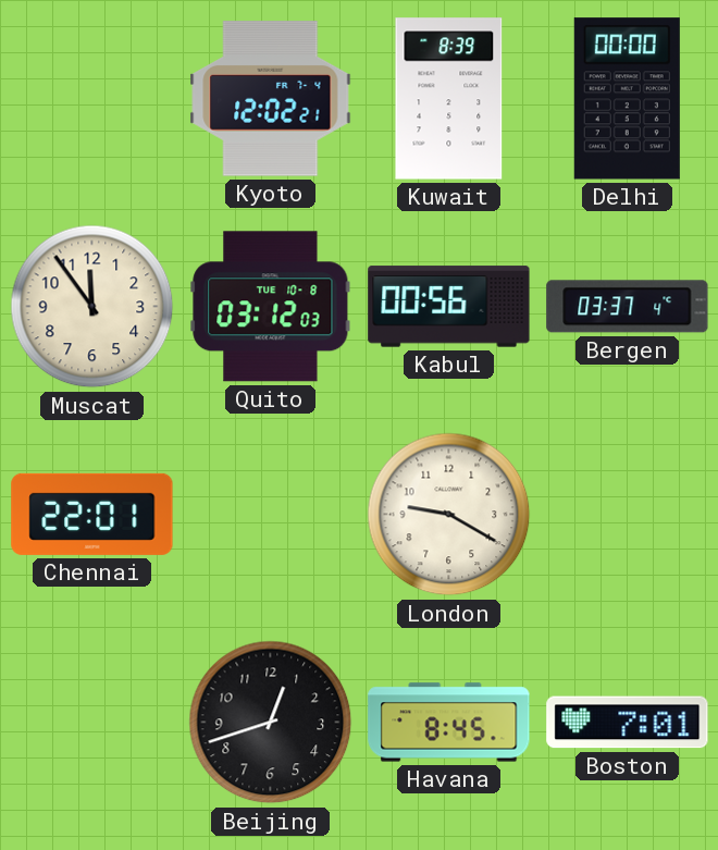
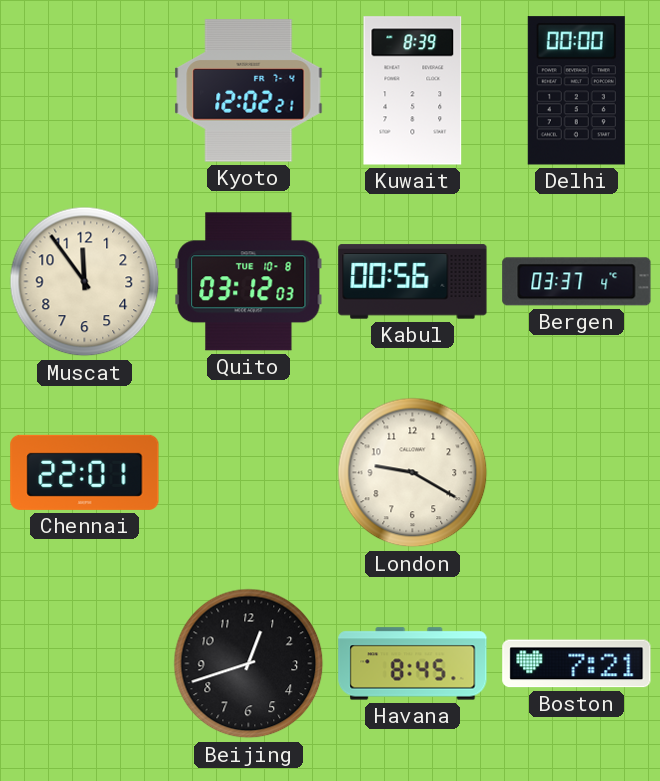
Boston: 7:01 -> 7:21 (577, 664)
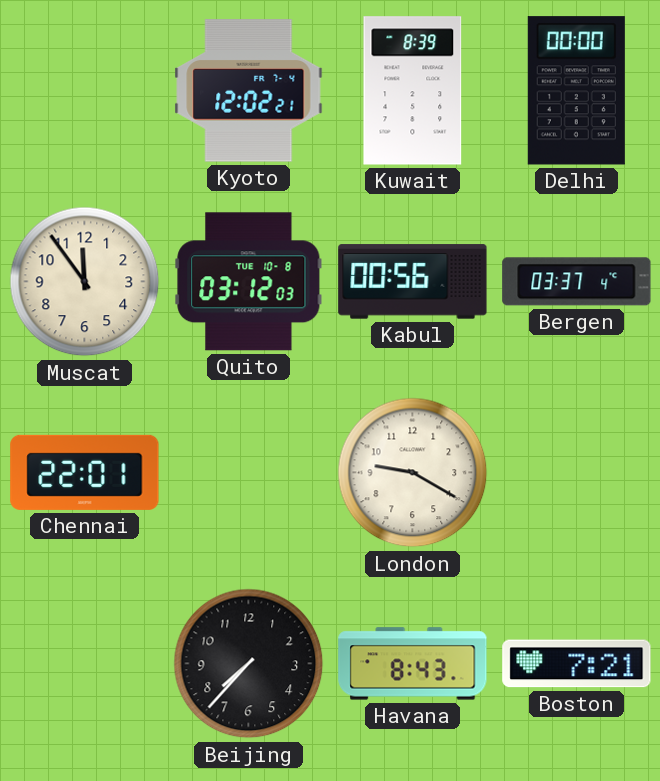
Beijing: 12:42 -> 7:37 (249, 664)
Havana: 8:45 -> 8:43 (413, 664)
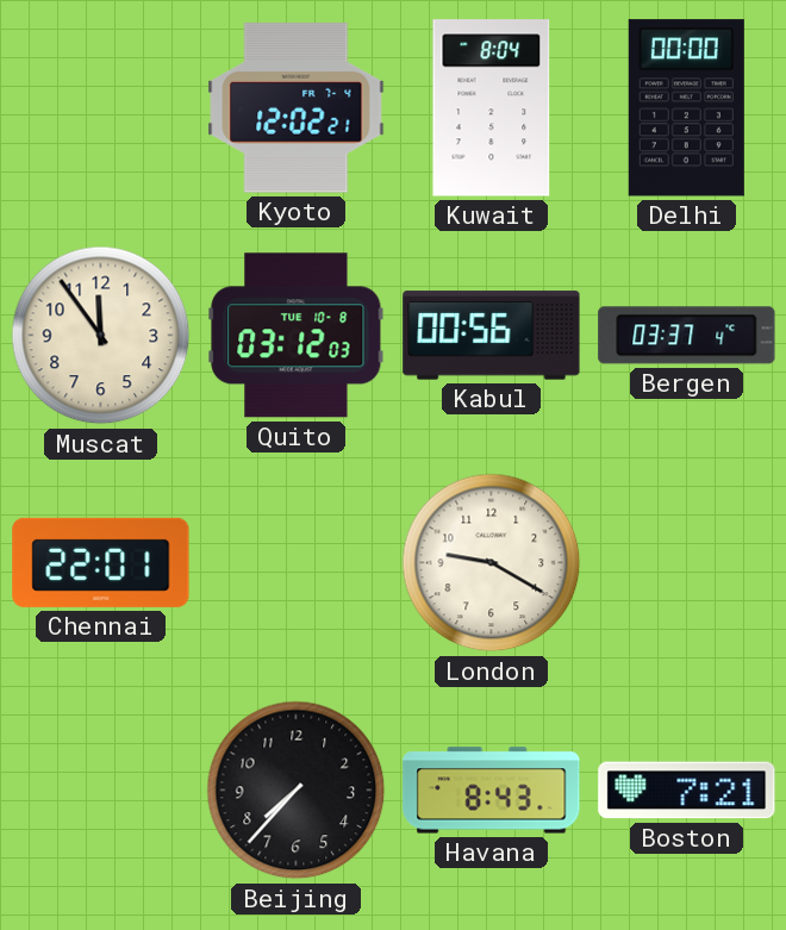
Kuwait: 8:39 -> 8:04 (492, 108)
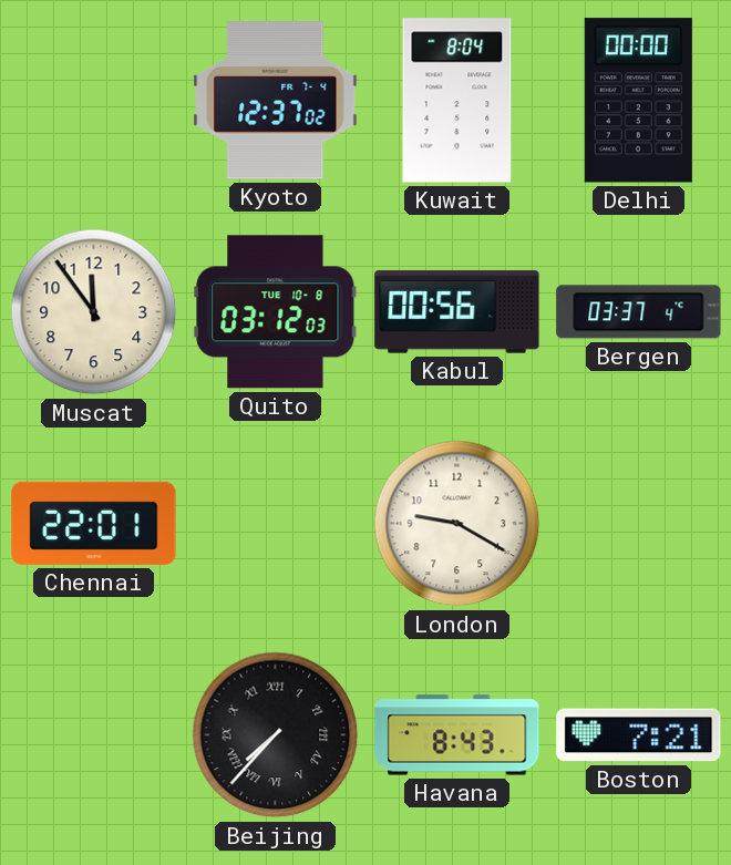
Kyoto: 12:02 -> 12:37 (276, 101)
Beijing numerals: Arabic -> Roman (276, 735)
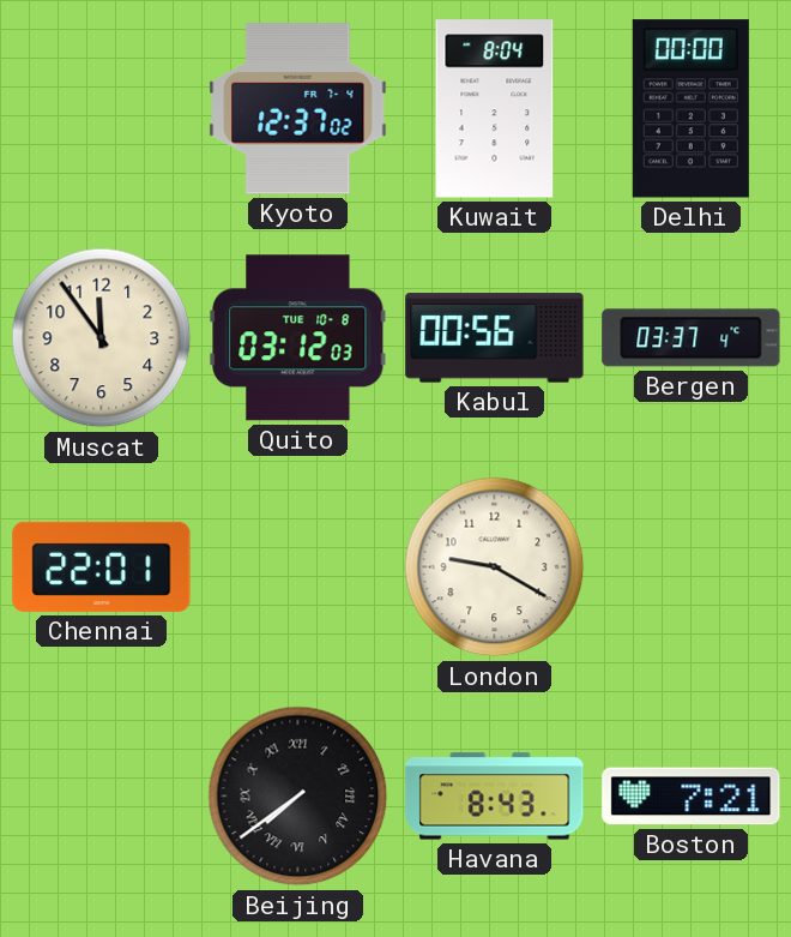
Beijing: 7:37 -> 7:39 (298, 797)
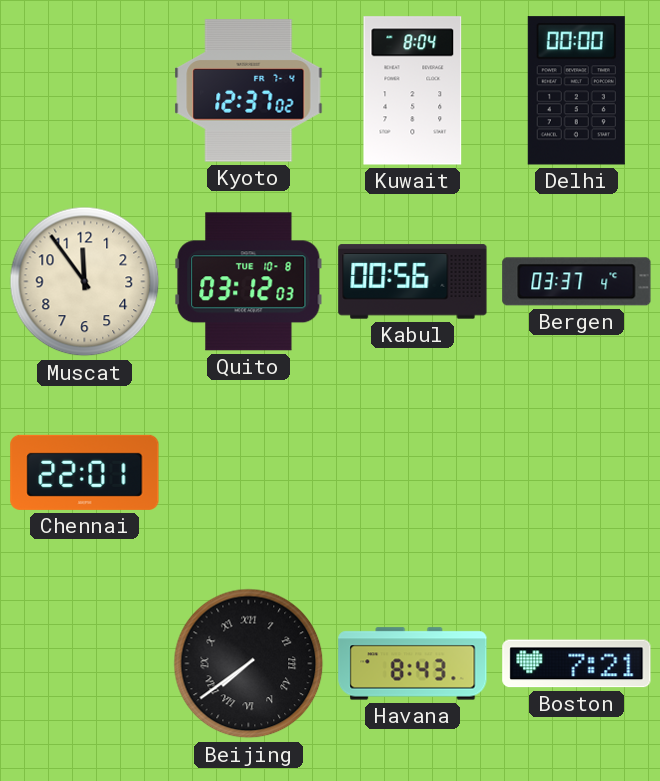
London: 9:20 -> none (495, 567)
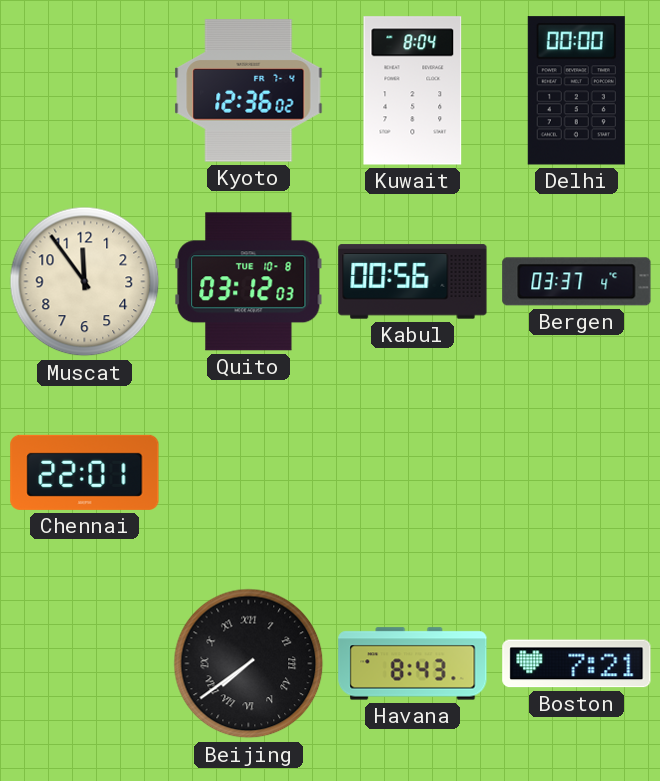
Kyoto: 12:37 -> 12:36 (249, 91)
